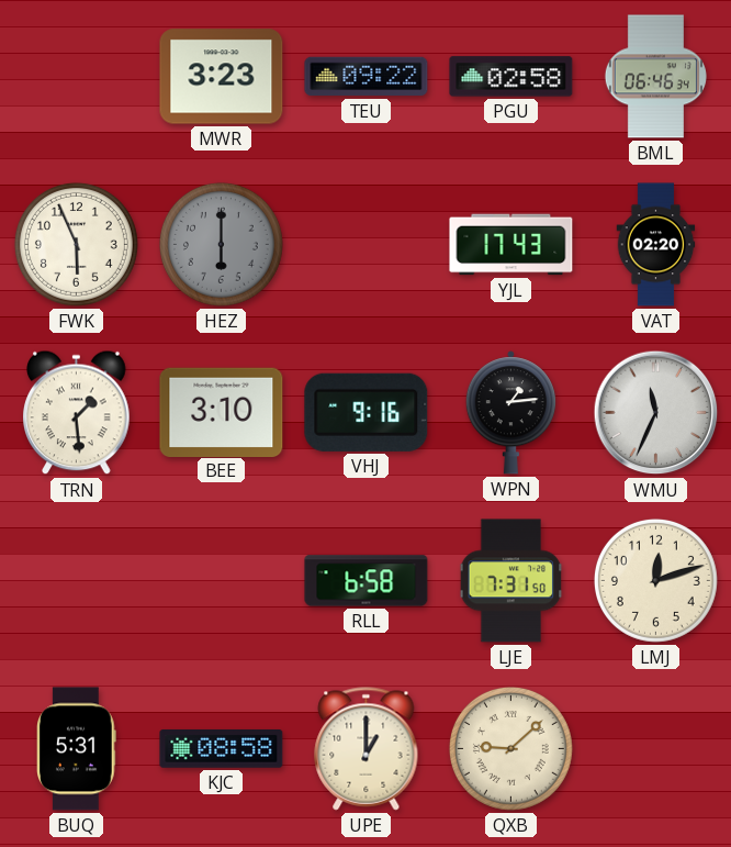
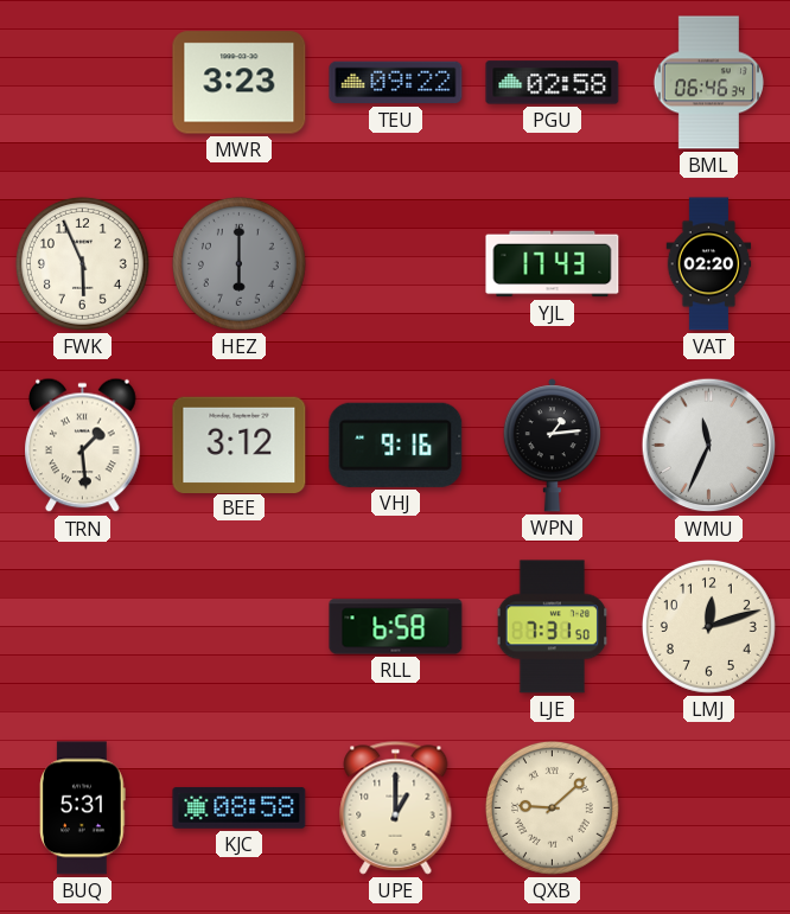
BEE: 3:10 -> 3:12 (240, 445)
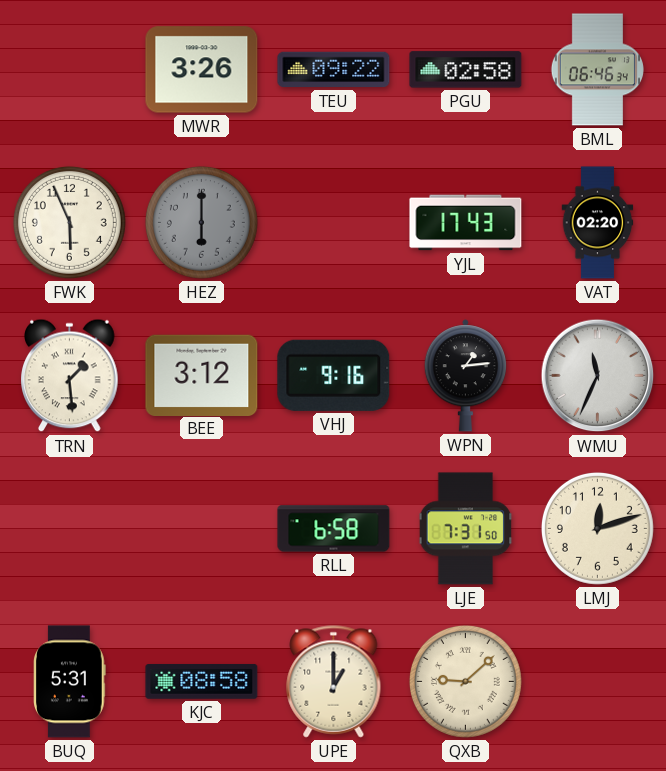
MWR: 3:23 -> 3:26 (202, 70)
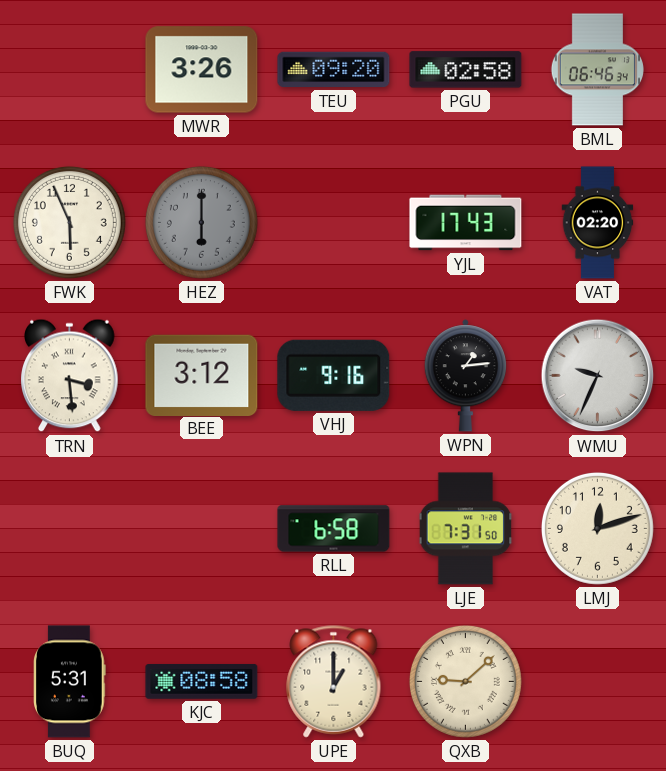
TEU: 09:22 -> 09:20 (334, 70)
TRN: 1:29 -> 3:29 (70, 376)
WMU: 11:34 -> 9:34 (598, 376)
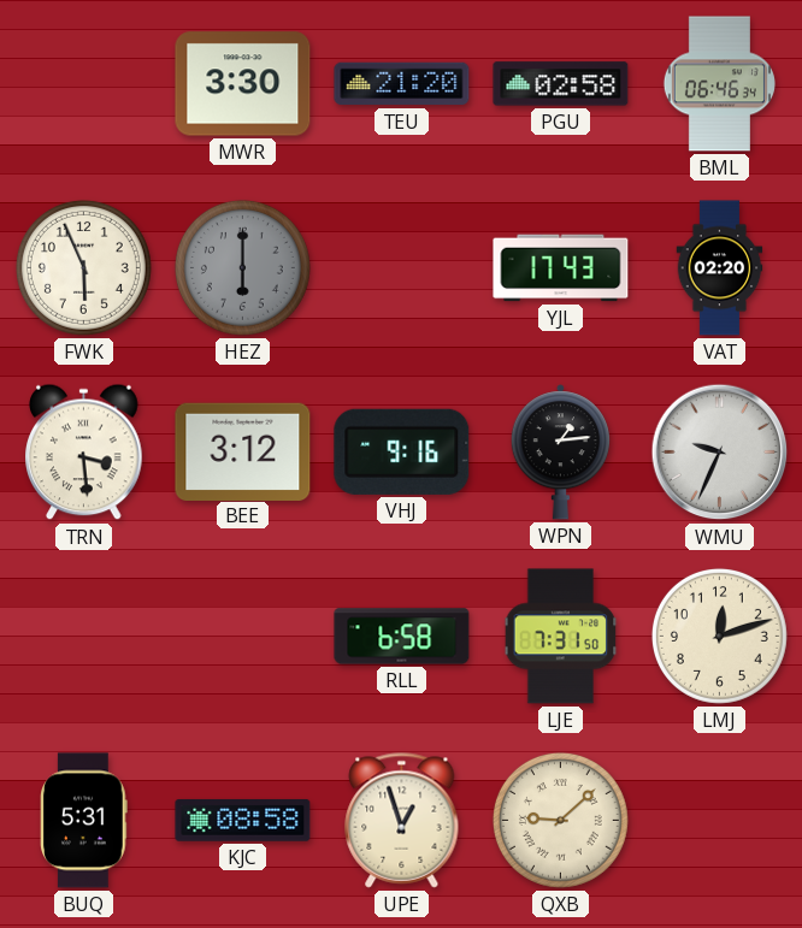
MWR: 3:26 -> 3:30 (243, 84)
TEU: 09:20 -> 21:20 (402, 84)
UPE: 1:00 -> 12:57 (402, 821)
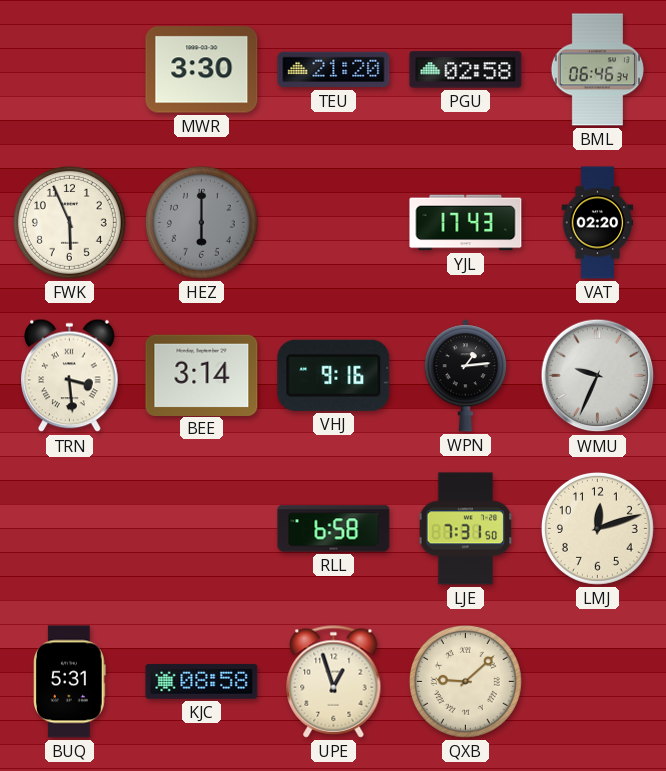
BEE: 3:12 -> 3:14 (202, 375)
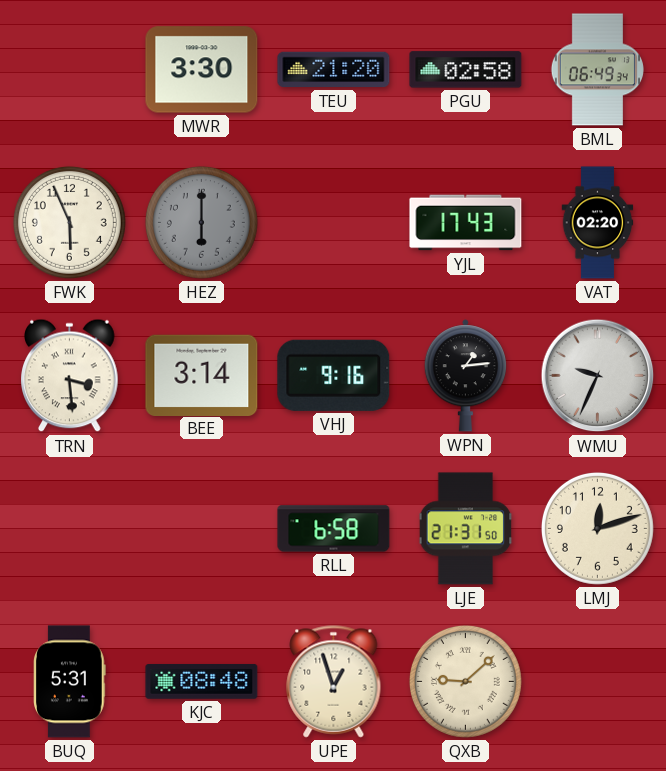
BML: 06:46 -> 06:49 (597, 70)
LJE: 7:31 -> 21:31 (466, 529)
KJC: 08:58 -> 08:48 (202, 682)
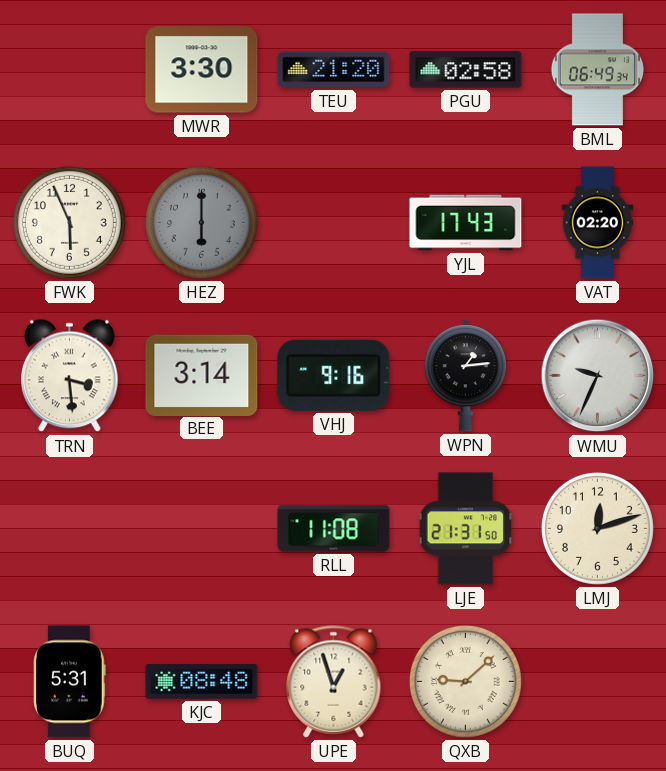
RLL: 6:58 -> 11:08 (334, 529)
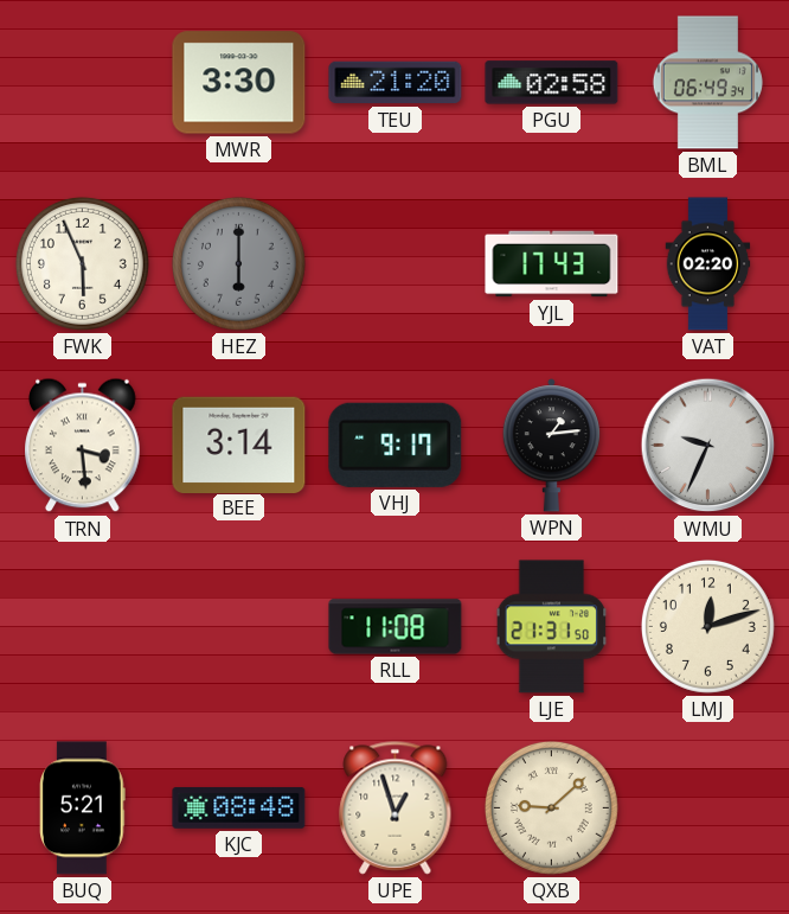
VHJ: 9:16 -> 9:17 (396, 445)
BUQ: 5:31 -> 5:21 (83, 808)
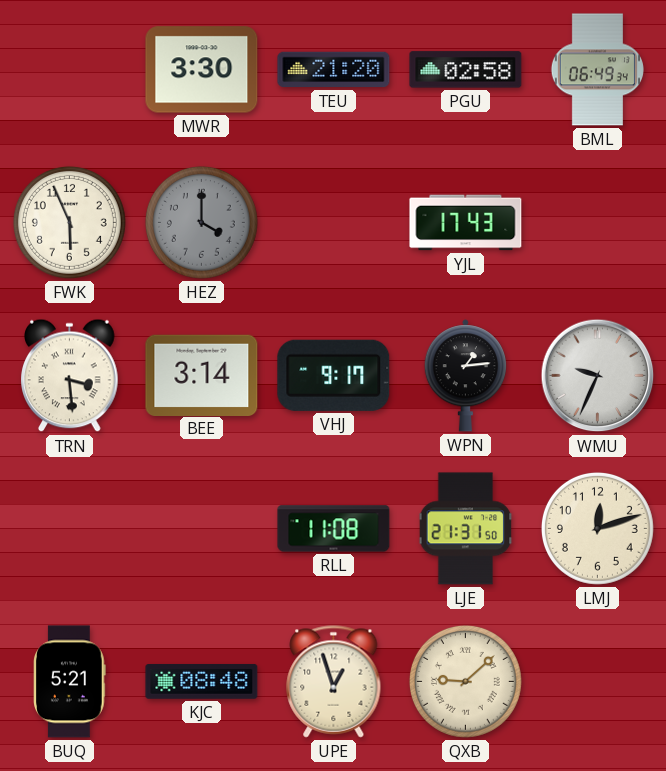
HEZ: 6:00 -> 4:00 (201, 222)
VAT: 02:20 -> none (708, 264)
